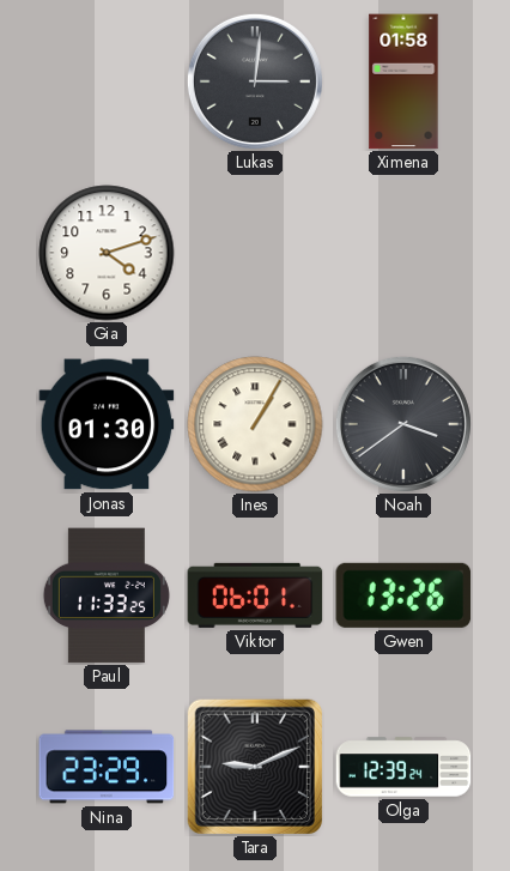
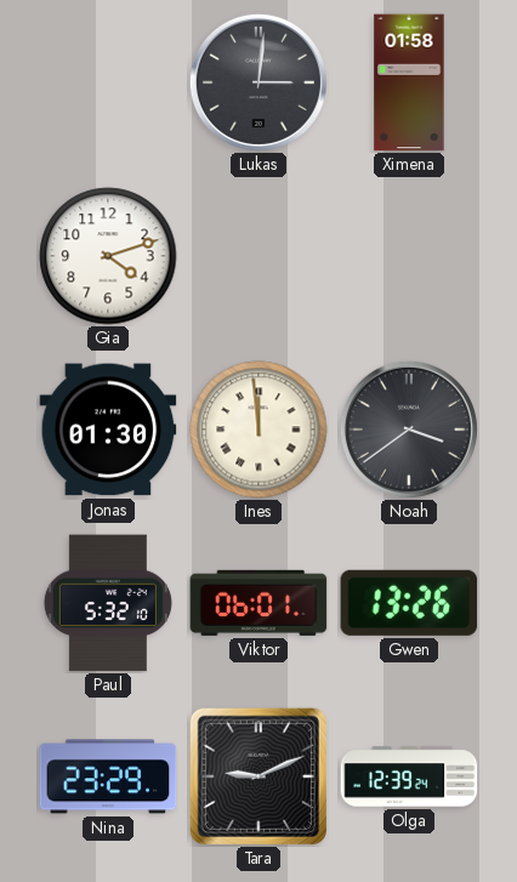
Ines: 1:05 -> 11:59 (258, 429)
Paul: 11:33 -> 5:32 (108, 603)
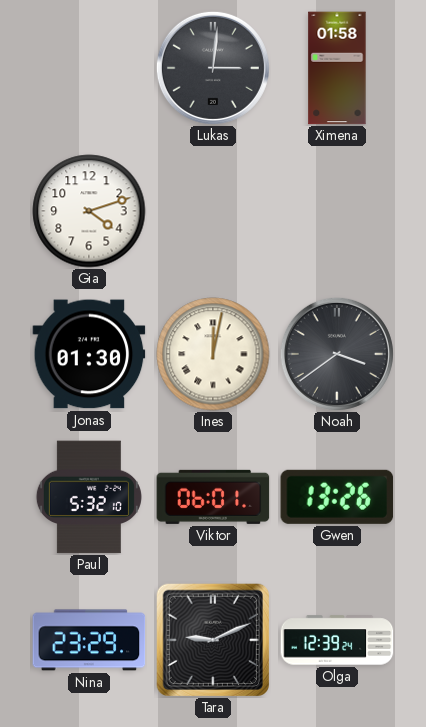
Ines: 11:59 -> 12:02 (213, 354)
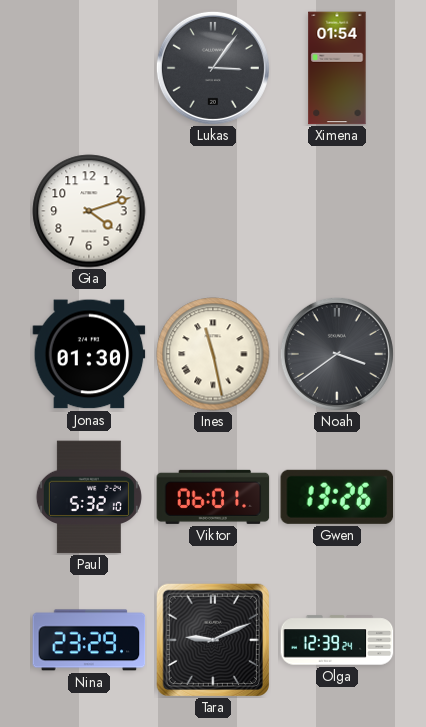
Lukas: 3:01 -> 3:06 (213, 68)
Ximena: 01:58 -> 01:54 (337, 68)
Ines: 12:02 -> 11:28 (213, 354)
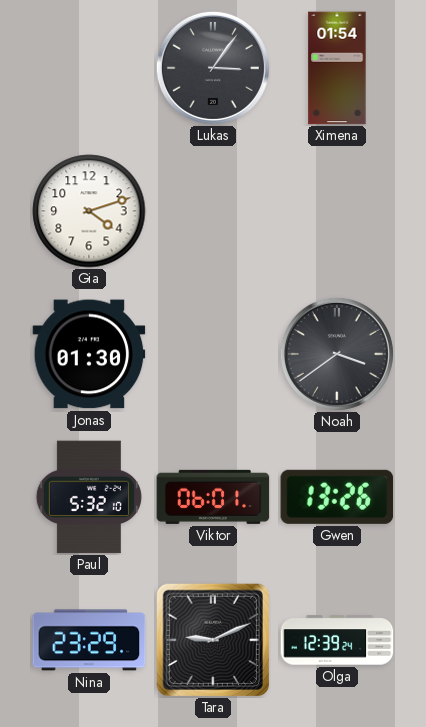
Ines: 11:28 -> none (213, 354)
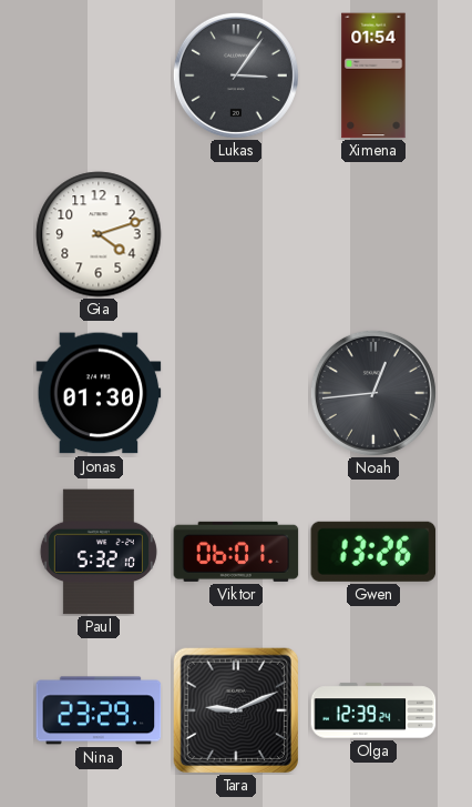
Noah: 3:39 -> 12:44 (373, 393)
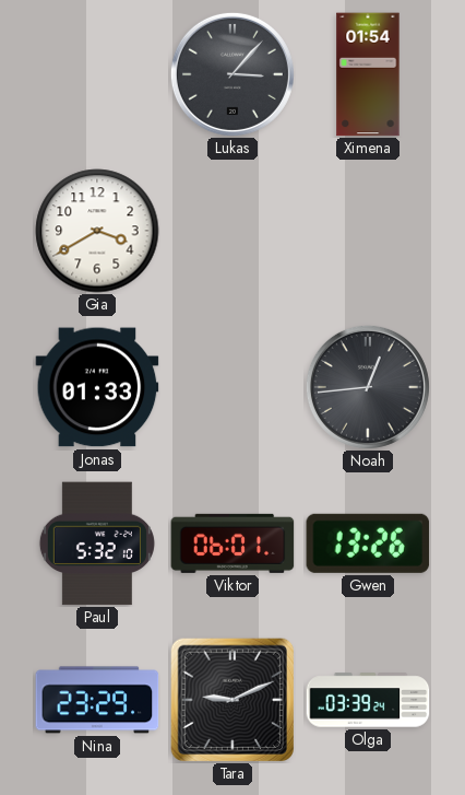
Lukas: 3:06 -> 3:07 (233, 74)
Gia: 4:12 -> 3:40 (97, 231)
Jonas: 01:30 -> 01:33 (97, 387)
Olga: 12:39 -> 03:39 (368, 700)
